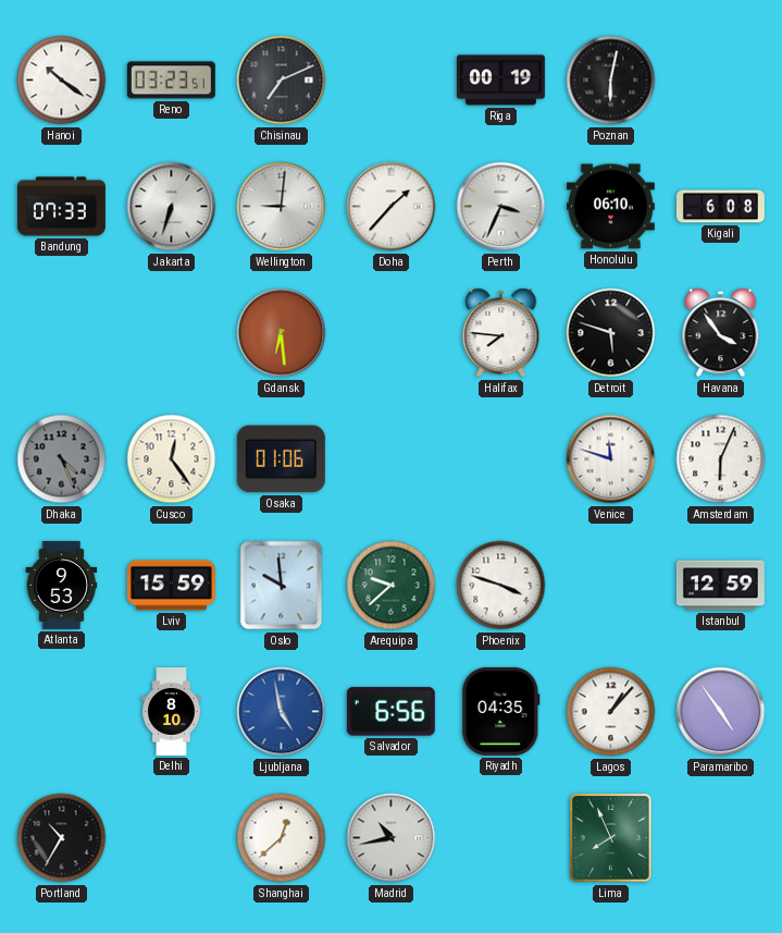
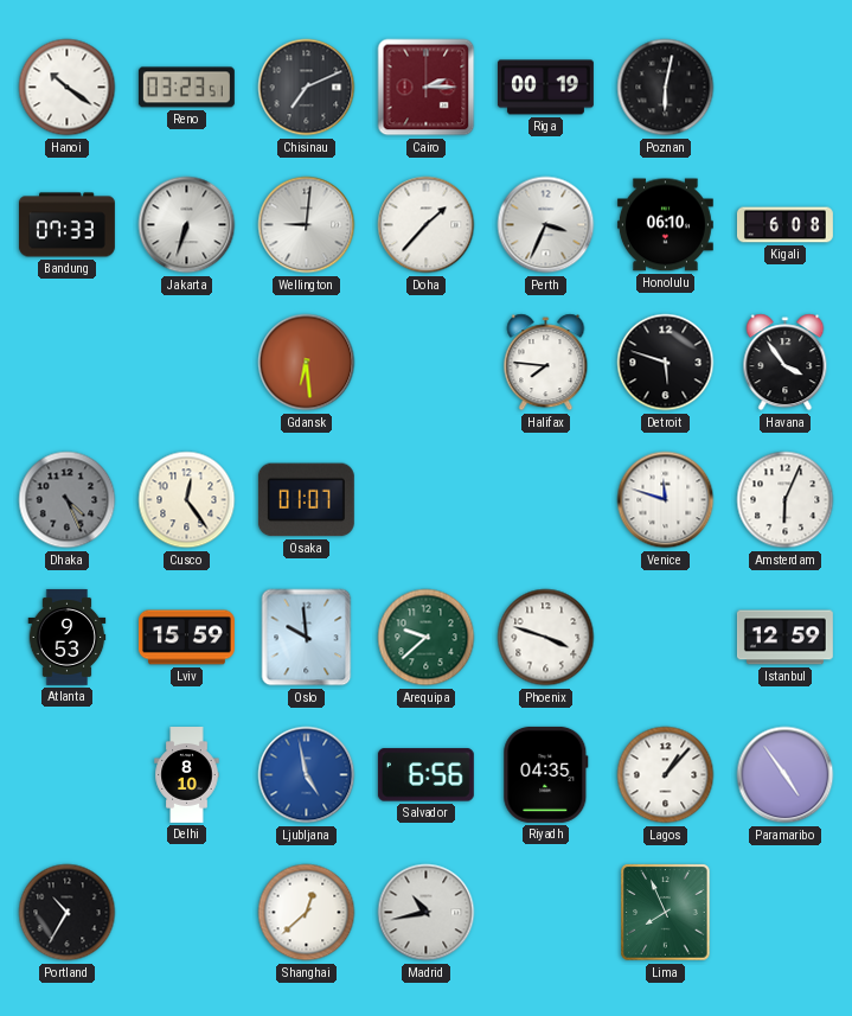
Cairo: none -> 2:15 (427, 88)
Osaka: 01:06 -> 01:07 (306, 500)
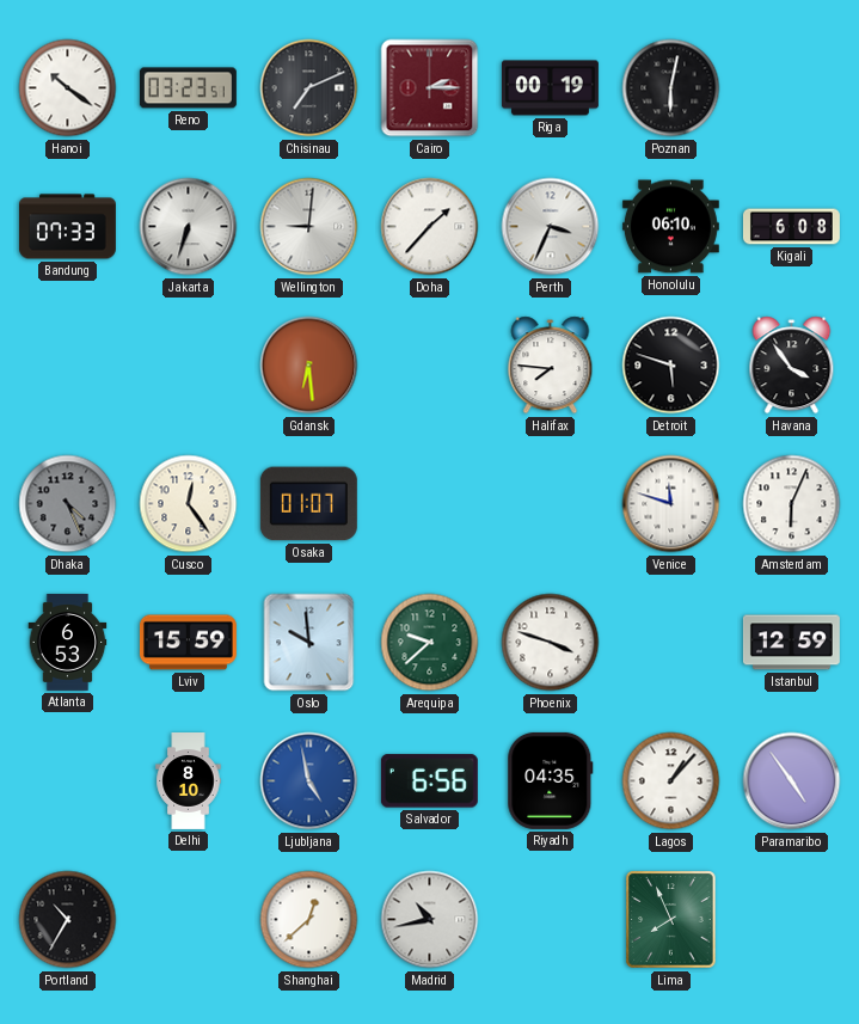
Atlanta: 9:53 -> 6:53 (68, 642)
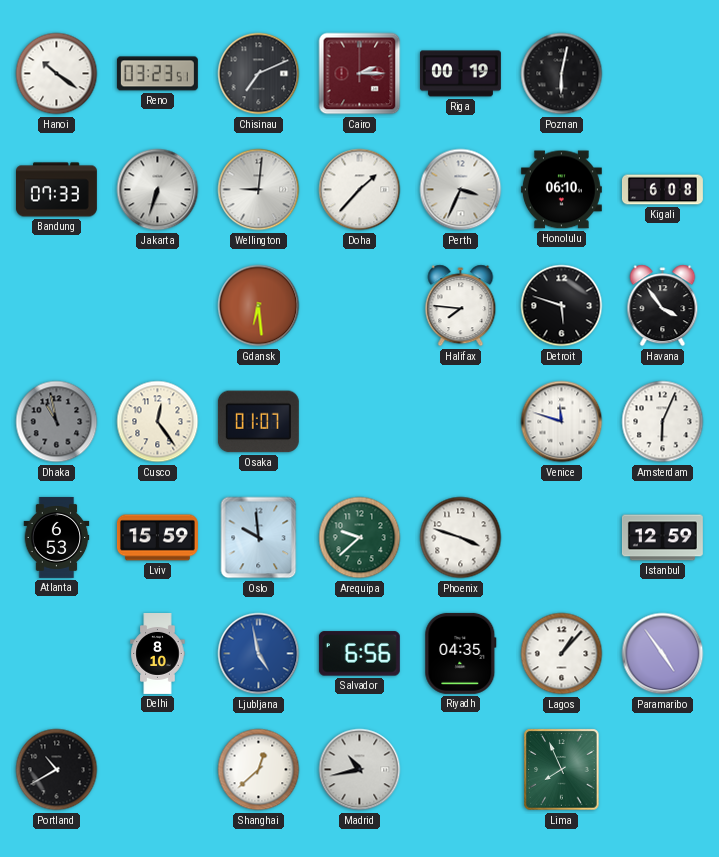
Dhaka: 4:26 -> 10:58 (57, 422)
Portland: 10:35 -> 10:40 (57, 770)
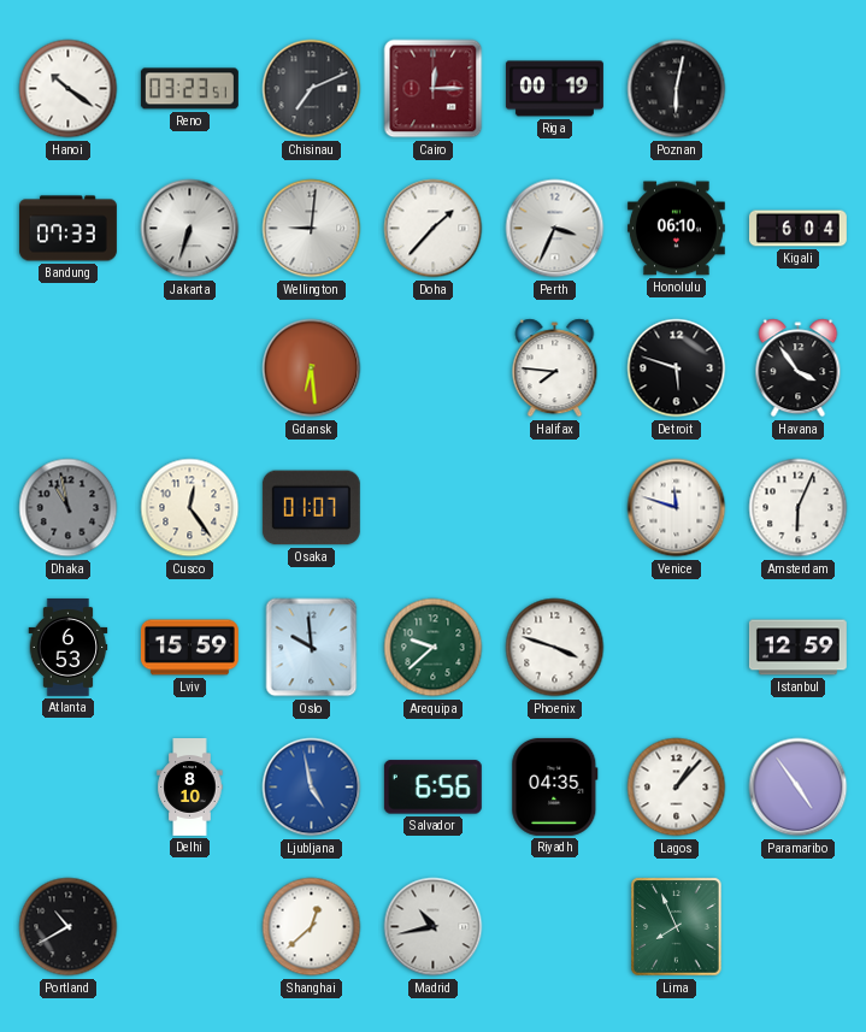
Cairo: 2:15 -> 12:15 (434, 89)
Kigali: 6:08 -> 6:04 (797, 229)
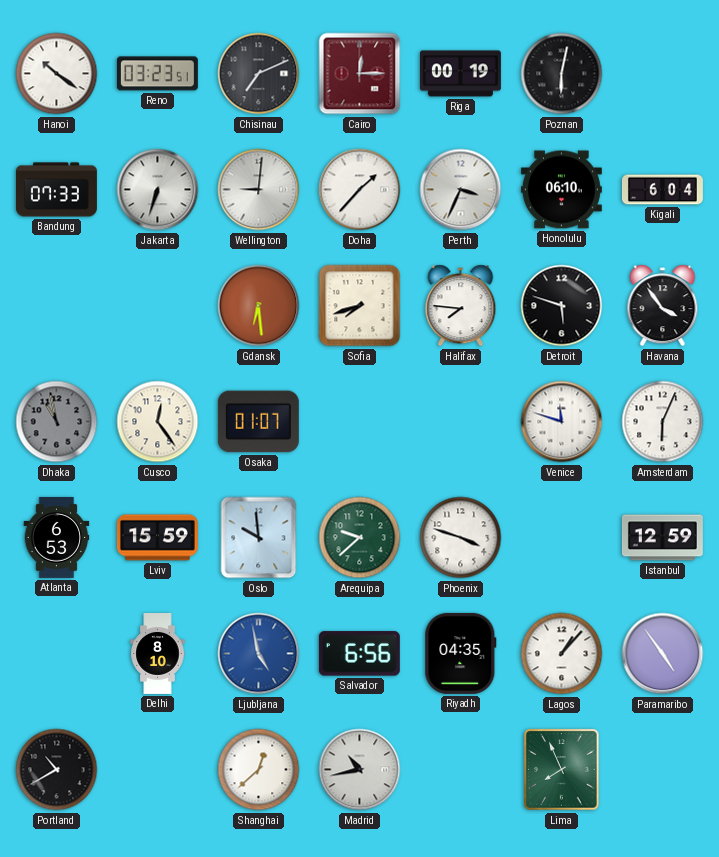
Sofia: none -> 7:42 (360, 306)
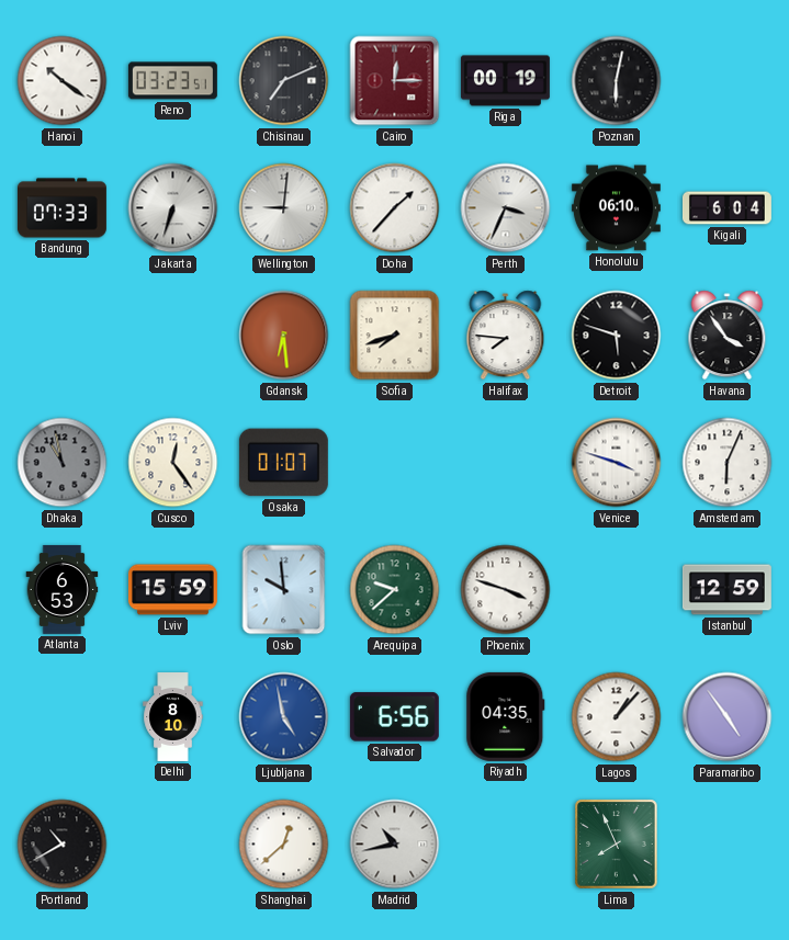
Venice: 11:48 -> 3:48 (617, 463)
